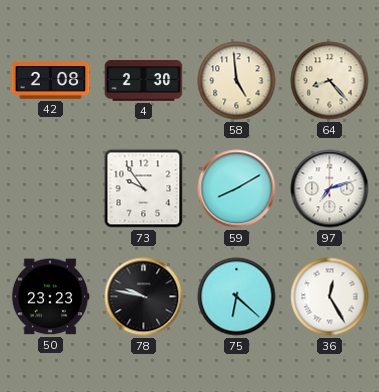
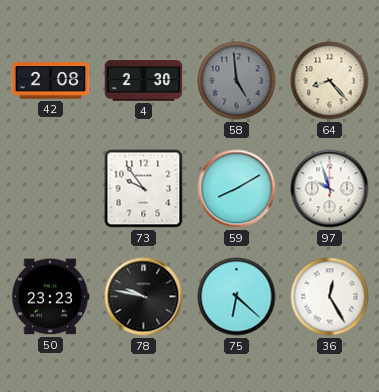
58 dial: cream -> grey (237, 81)
97: 7:12 -> 9:57 (330, 189)
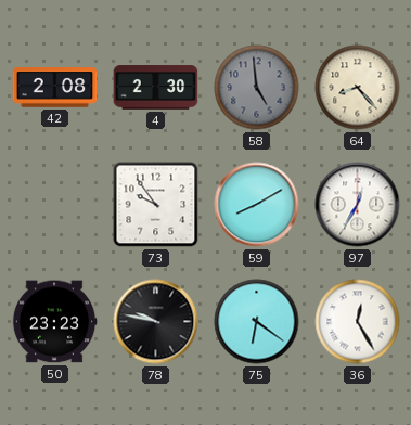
97: 9:57 -> 12:35 (358, 205)
75: 6:22 -> 6:21 (257, 322)
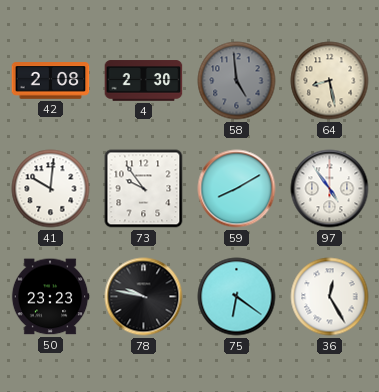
64: 8:23 -> 8:28 (330, 81)
41: none -> 10:01 (51, 189)
97: 12:35 -> 4:54 (330, 189)
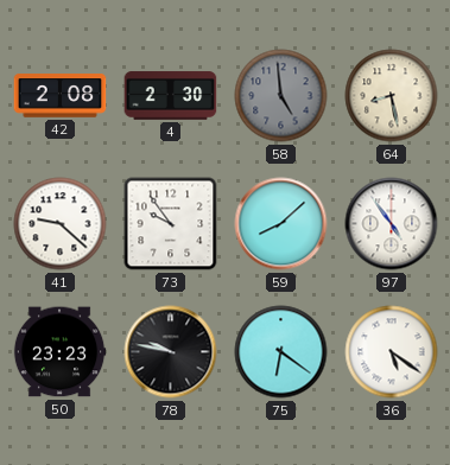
41: 10:01 -> 9:22 (61, 224)
59: 8:10 -> 8:08 (281, 224)
36: 12:25 -> 5:21 (392, 352)
